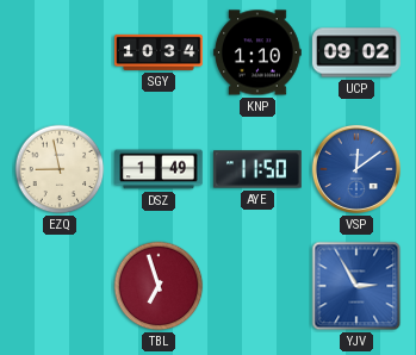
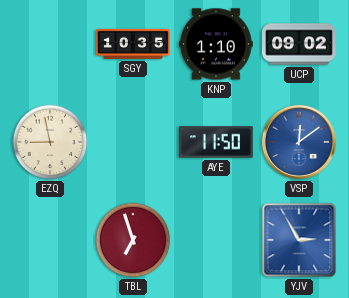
SGY: 10:34 -> 10:35 (133, 44)
DSZ: 1:49 -> none (159, 169)
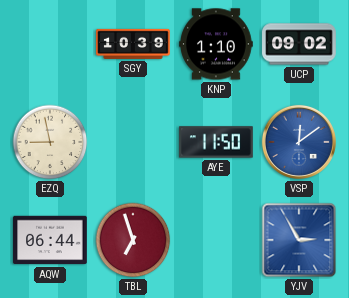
SGY: 10:35 -> 10:39 (133, 44)
AQW: none -> 06:44 (50, 240)
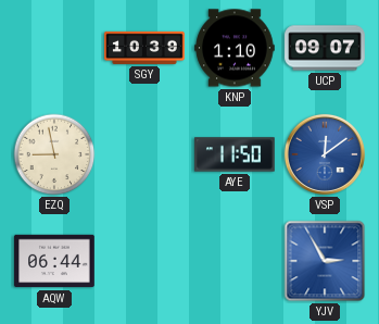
UCP: 09:02 -> 09:07 (325, 48)
TBL: 6:57 -> none (133, 240)
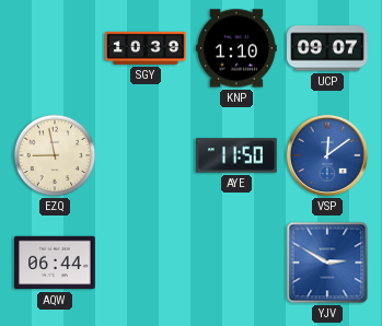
YJV: 2:55 -> 2:50 (327, 263)
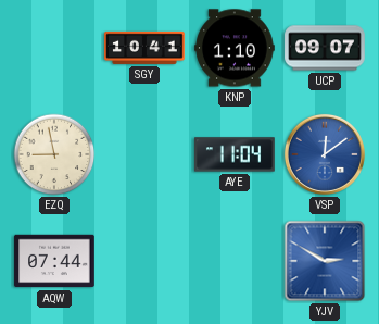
SGY: 10:39 -> 10:41 (144, 48)
AYE: 11:50 -> 11:04 (235, 154)
AQW: 06:44 -> 07:44 (54, 261)
